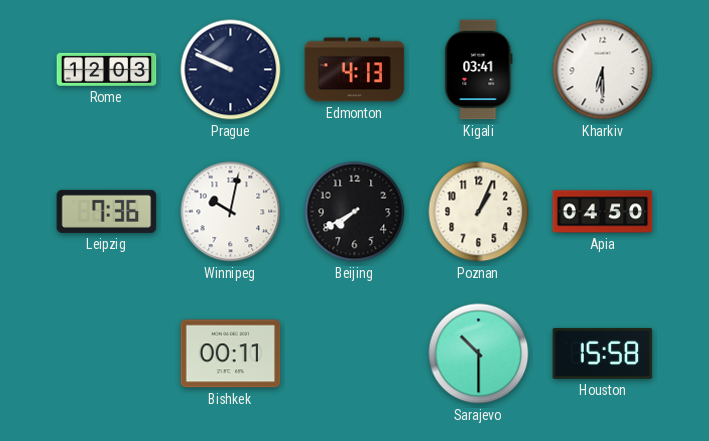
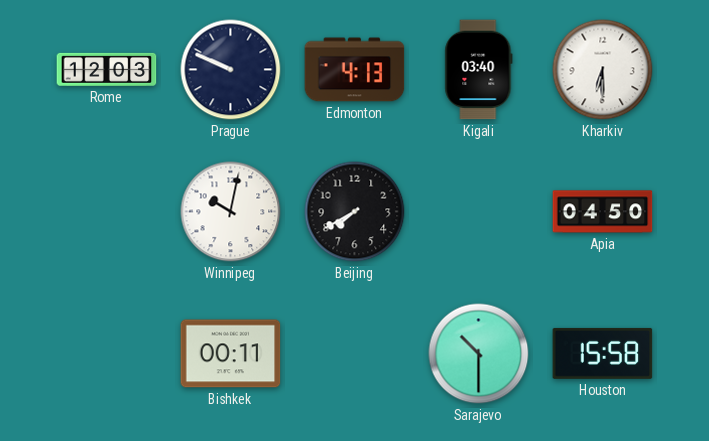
Kigali: 03:41 -> 03:40 (479, 70)
Leipzig: 7:36 -> none (107, 211)
Poznan: 1:04 -> none (479, 212)
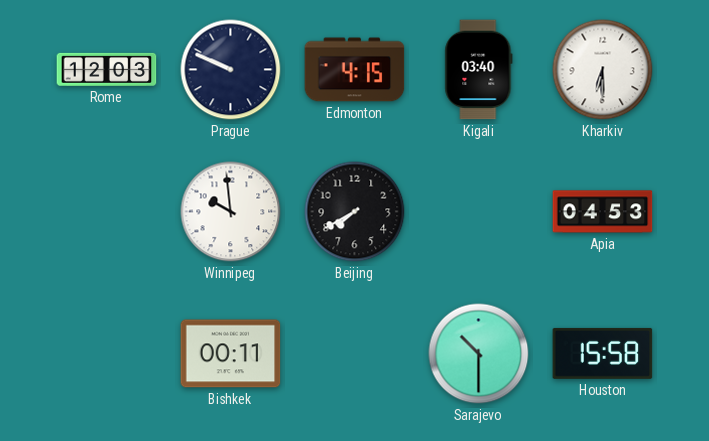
Edmonton: 4:13 -> 4:15 (355, 70)
Winnipeg: 10:02 -> 9:59 (231, 212)
Apia: 04:50 -> 04:53 (603, 212)
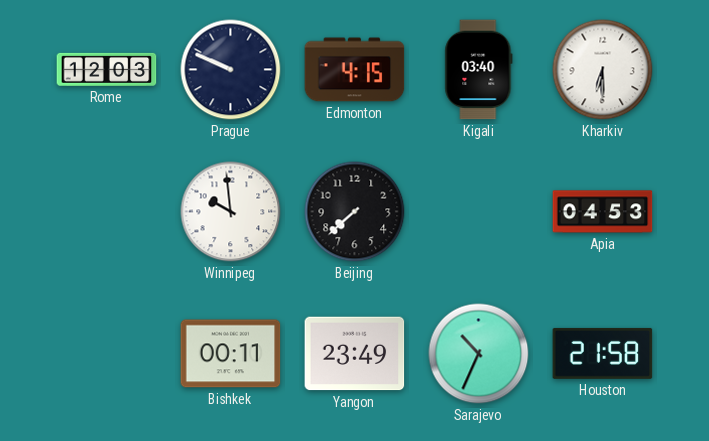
Beijing: 7:40 -> 7:38 (355, 212)
Yangon: none -> 23:49 (355, 354)
Sarajevo: 10:30 -> 10:34 (479, 354)
Houston: 15:58 -> 21:58 (603, 353)
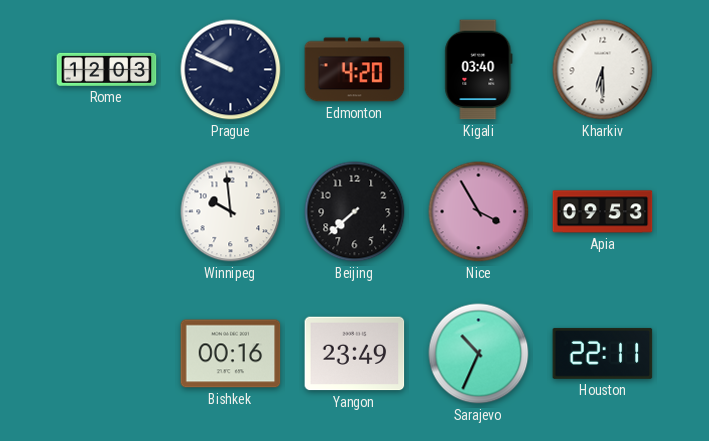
Edmonton: 4:15 -> 4:20 (355, 70)
Nice: none -> 3:55 (479, 212)
Apia: 04:53 -> 09:53 (603, 212)
Bishkek: 00:11 -> 00:16 (231, 354)
Houston: 21:58 -> 22:11 (603, 353)
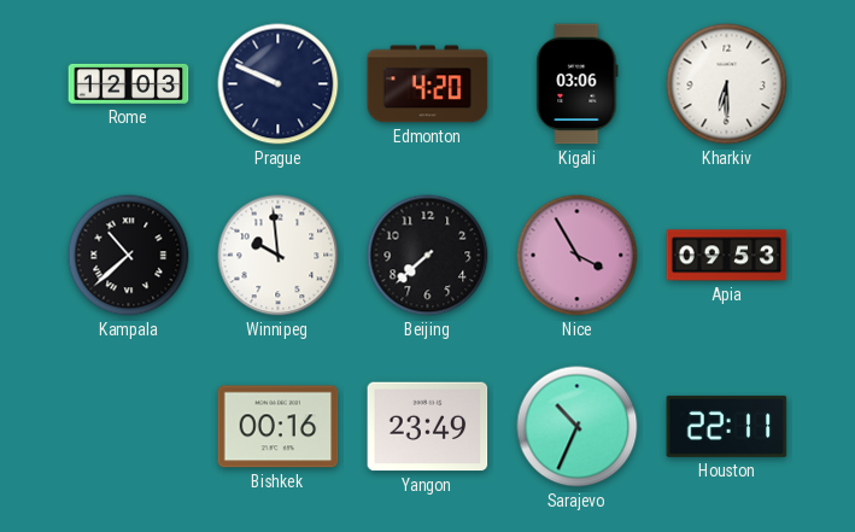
Kigali: 03:40 -> 03:06 (578, 84)
Kampala: none -> 10:38 (129, 256)
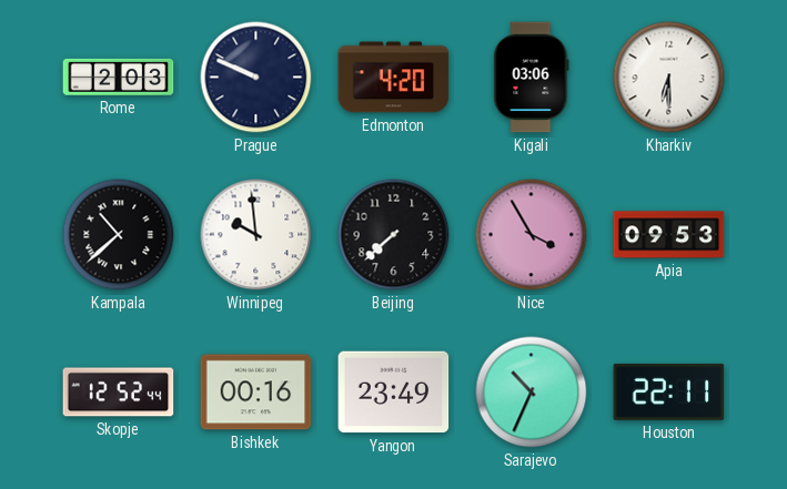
Rome: 12:03 -> 2:03 (119, 77)
Skopje: none -> 12:52 (119, 393)
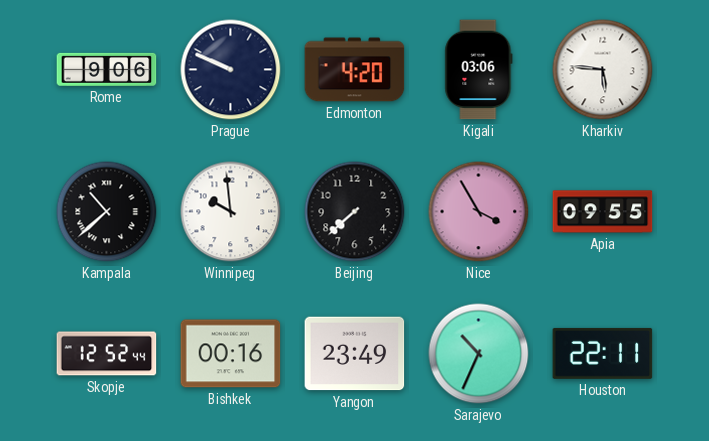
Rome: 2:03 -> 9:06 (107, 69)
Kharkiv: 6:30 -> 5:46 (603, 70)
Apia: 09:53 -> 09:55 (603, 212)
